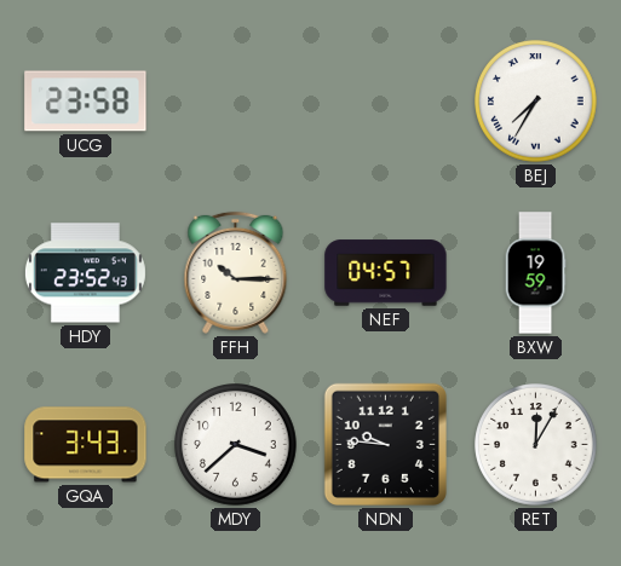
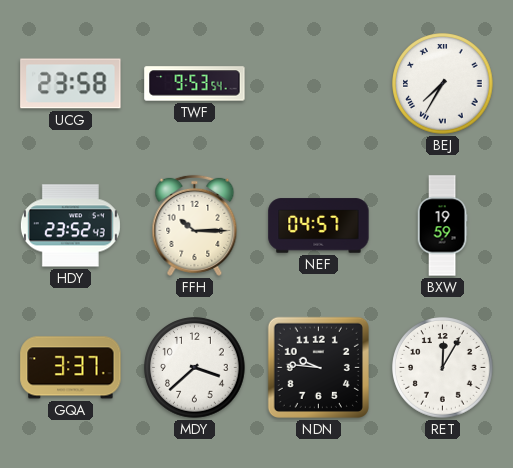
TWF: none -> 9:53 (195, 84)
GQA: 3:43 -> 3:37 (71, 368)
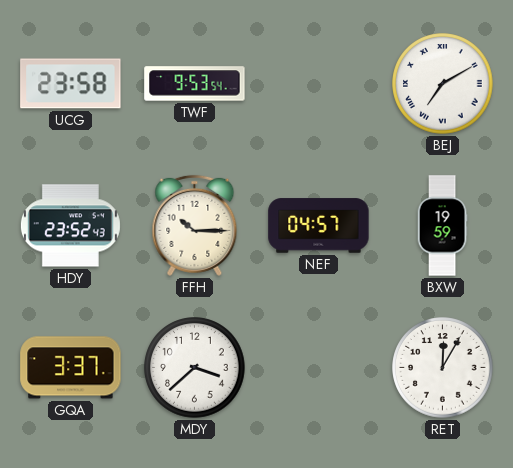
BEJ: 7:35 -> 7:10 (443, 84)
NDN: 9:46 -> none (318, 367)
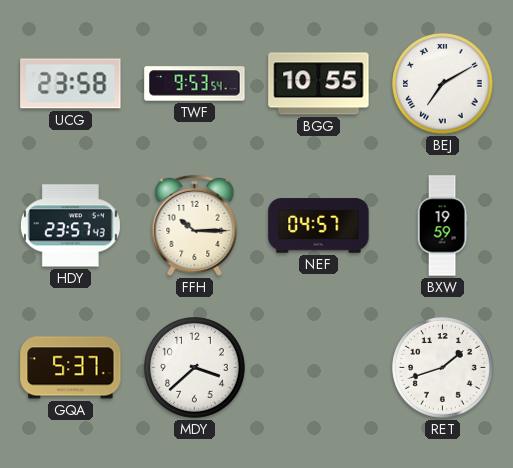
BGG: none -> 10:55 (319, 84)
HDY: 23:52 -> 23:57 (70, 226)
GQA: 3:37 -> 5:37 (71, 368)
RET: 12:05 -> 1:42 (443, 368)
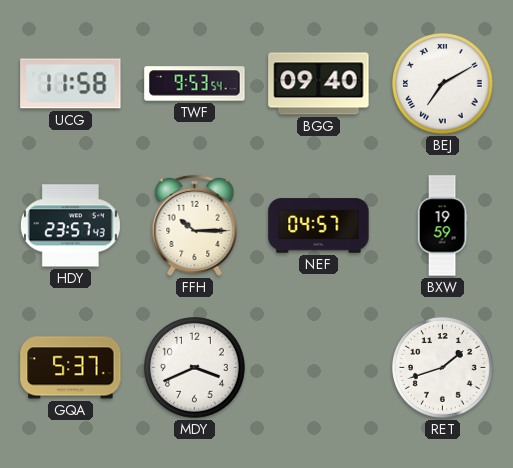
UCG: 23:58 -> 11:58 (71, 84)
BGG: 10:55 -> 09:40 (319, 84)
MDY: 3:38 -> 3:41 (195, 368)
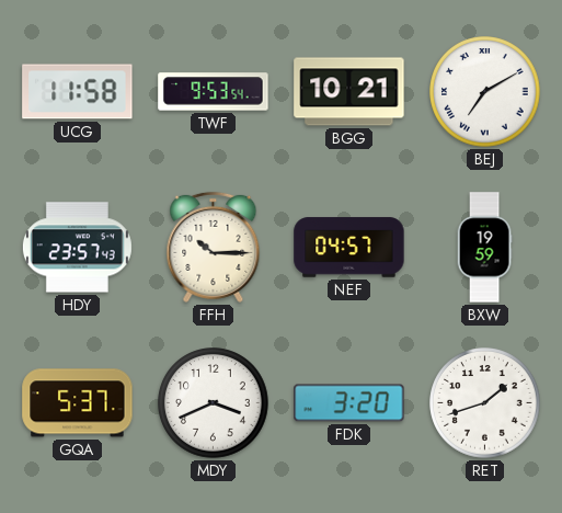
BGG: 09:40 -> 10:21 (349, 92)
FDK: none -> 3:20 (349, 403)
